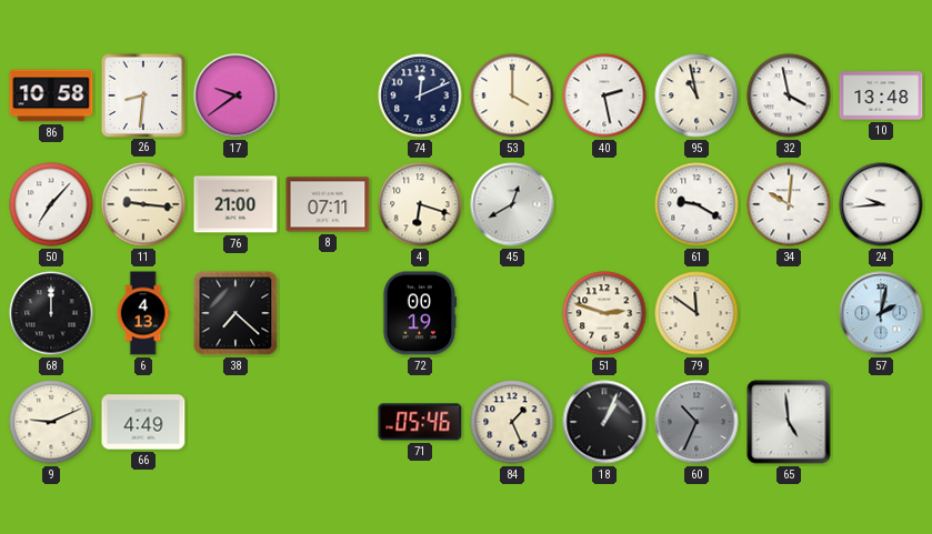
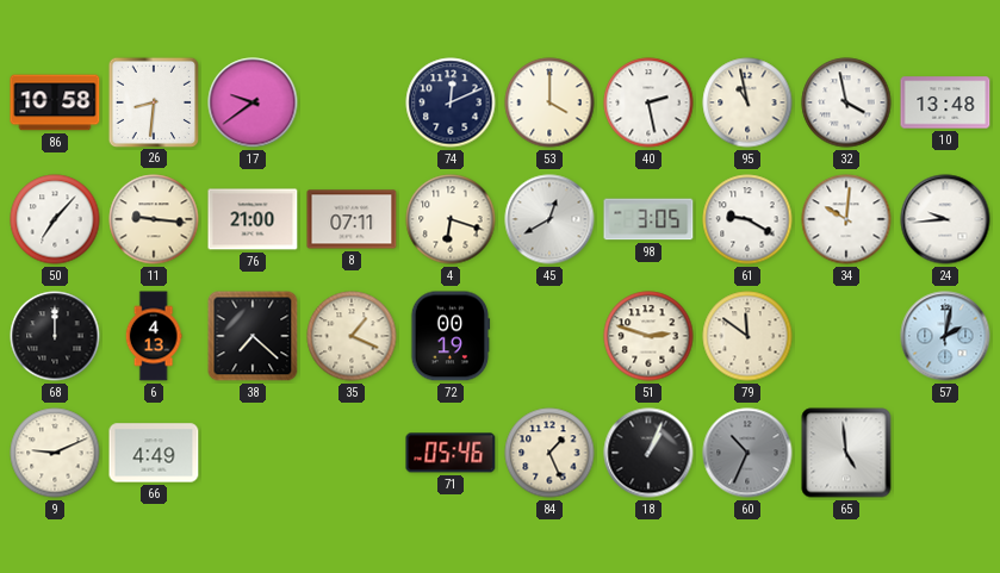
98: none -> 3:05 (648, 219)
35: none -> 1:19 (352, 336)
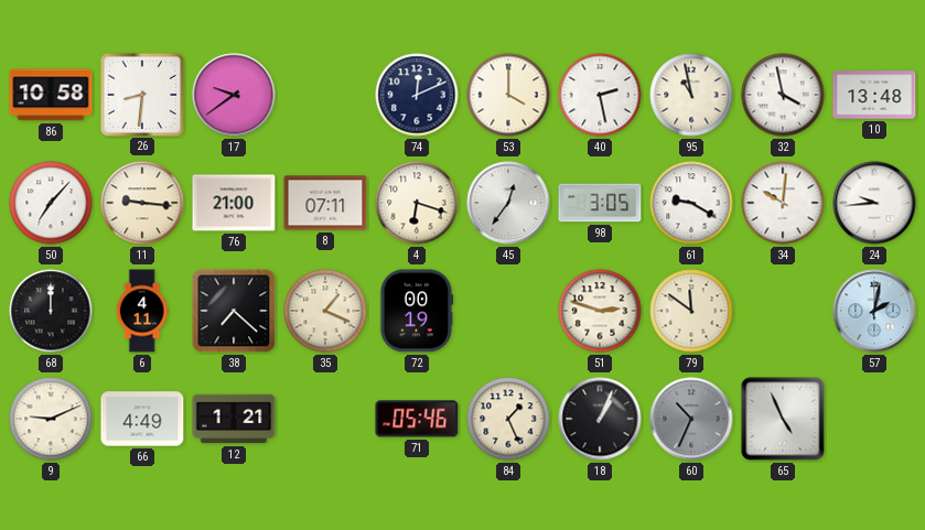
45: 12:40 -> 12:36 (508, 203)
6: 4:13 -> 4:11 (142, 311)
12: none -> 1:21 (234, 419)
65: 4:59 -> 4:56 (783, 419)
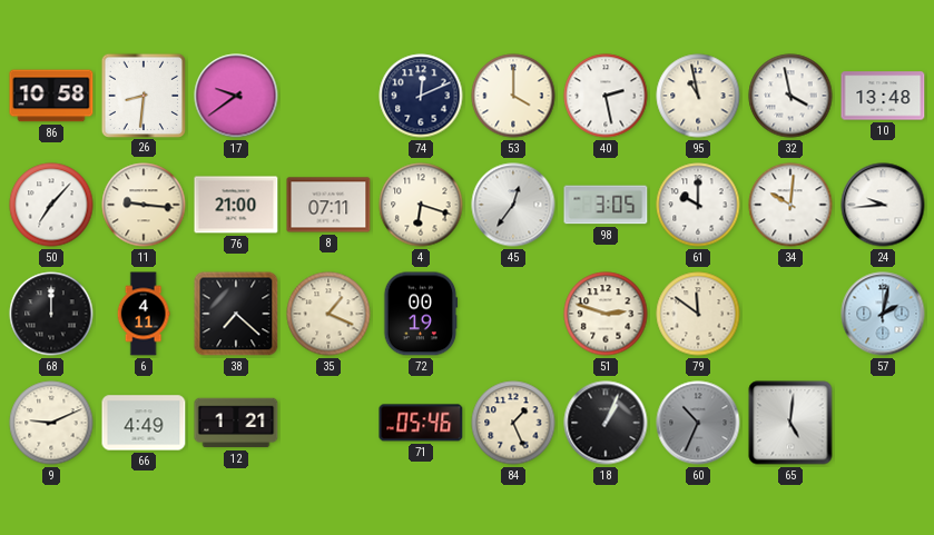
61: 9:20 -> 10:00 (698, 205)
65: 4:56 -> 5:01 (790, 423)
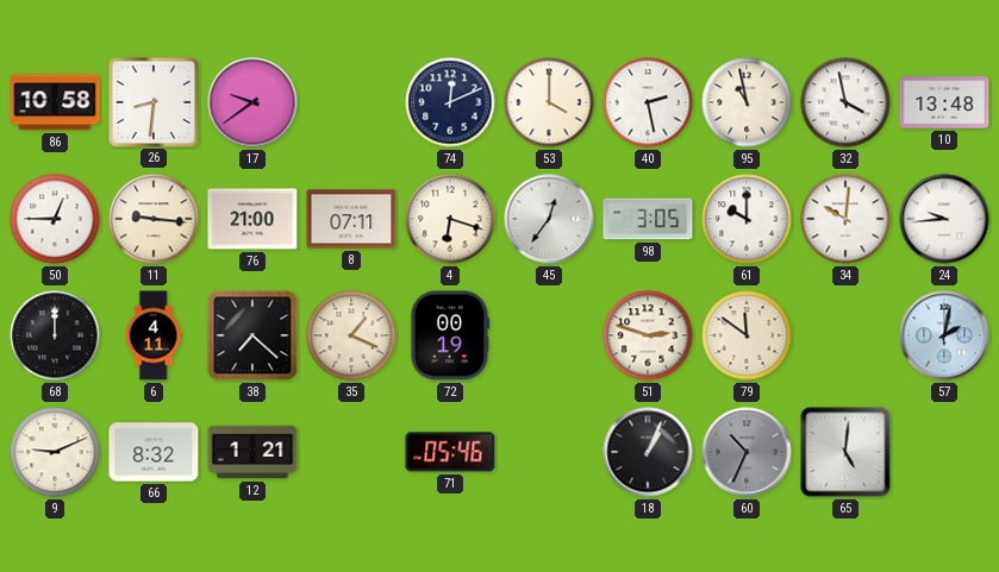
50: 7:07 -> 12:45 (55, 219)
66: 4:49 -> 8:32 (154, 452)
84: 1:26 -> none (513, 423)
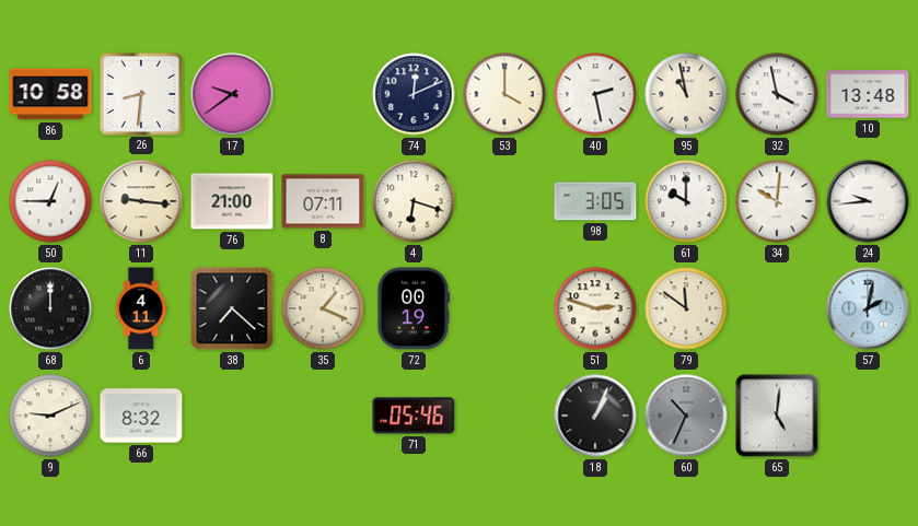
45: 12:36 -> none (549, 219)
12: 1:21 -> none (252, 452)
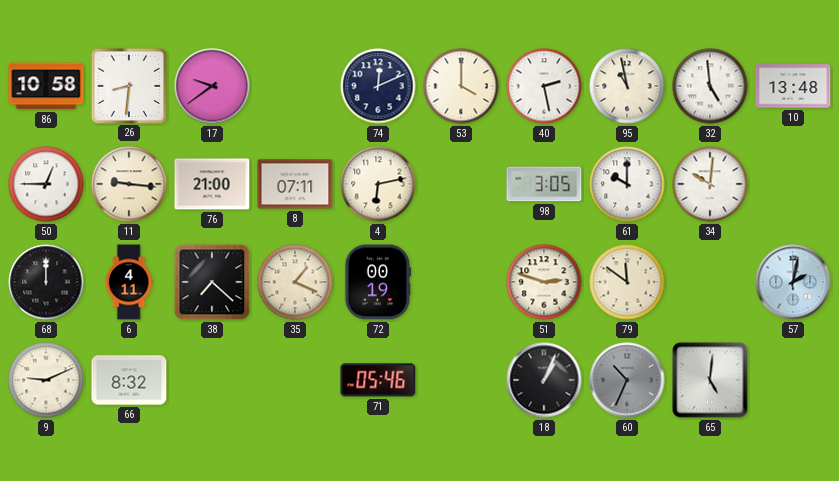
32: 3:58 -> 4:59 (710, 86)
4: 6:18 -> 6:13 (378, 184)
24: 9:44 -> none (868, 201)
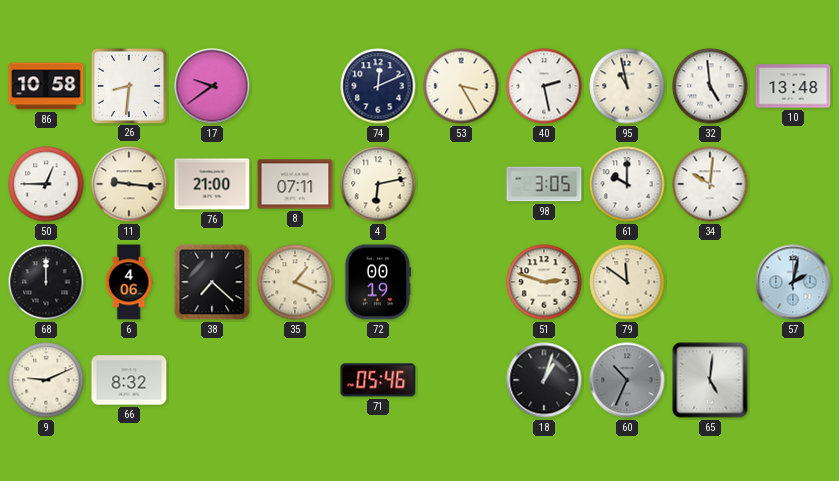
53: 4:00 -> 3:25 (461, 86)
6: 4:11 -> 4:06 (129, 282)
18: 1:04 -> 1:03 (544, 380)
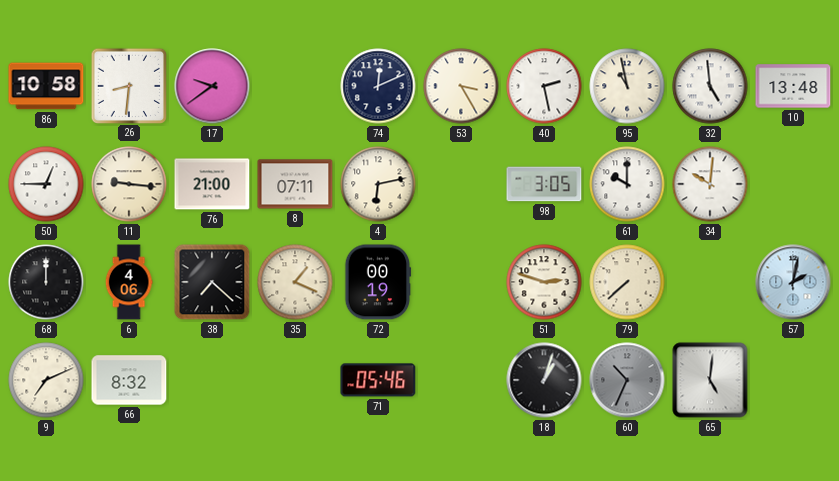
79: 11:51 -> 7:38 (627, 282)
9: 9:11 -> 7:11 (46, 380)
